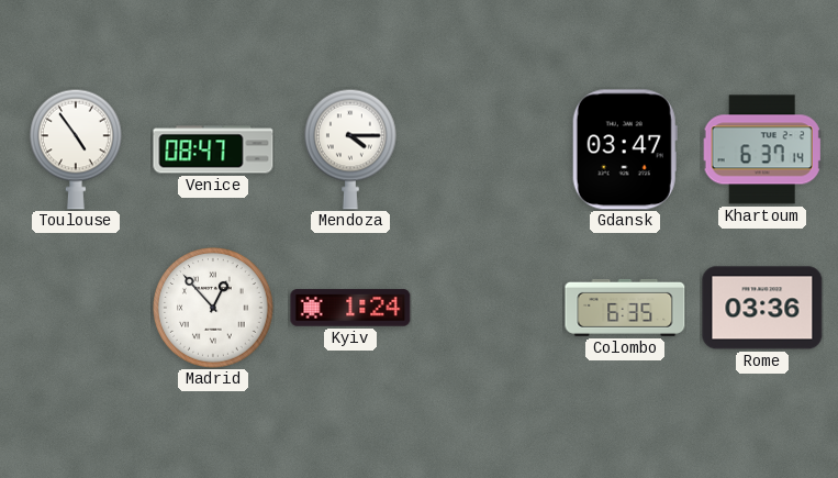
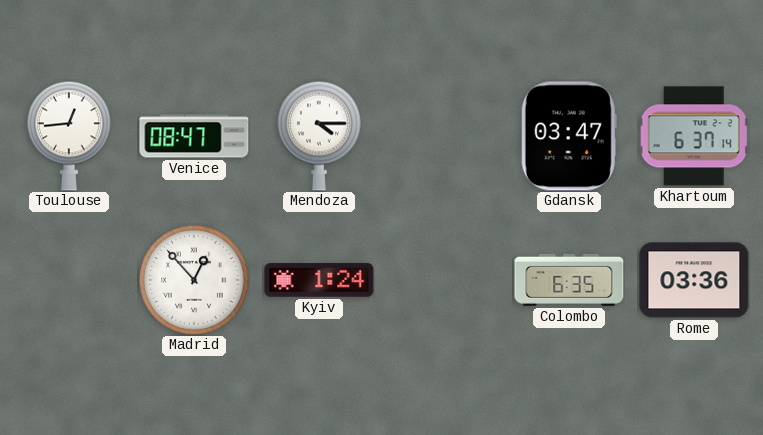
Toulouse: 4:54 -> 12:44 (70, 136)
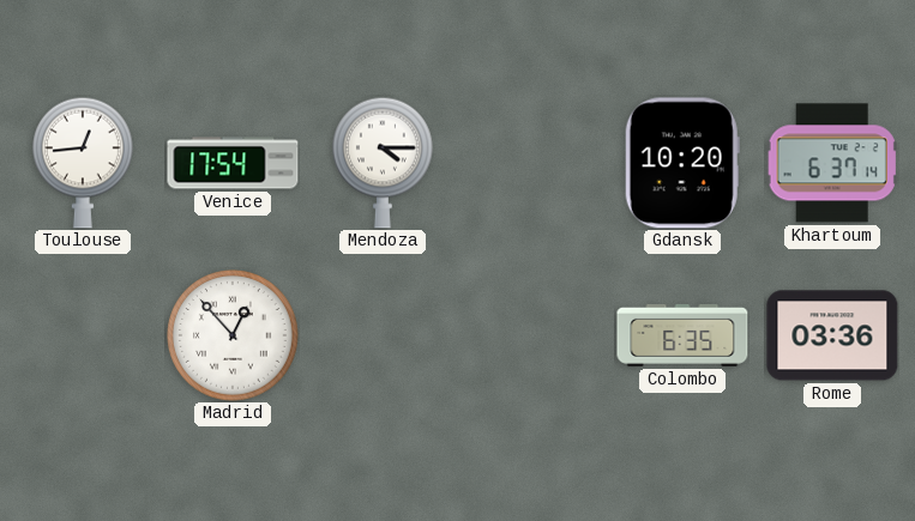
Venice: 08:47 -> 17:54 (233, 163)
Gdansk: 03:47 -> 10:20 (682, 163)
Kyiv: 1:24 -> none (319, 280)
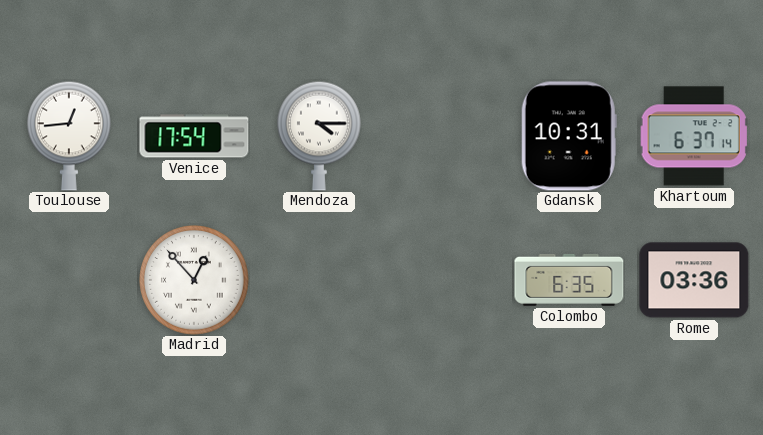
Gdansk: 10:20 -> 10:31 (569, 136)
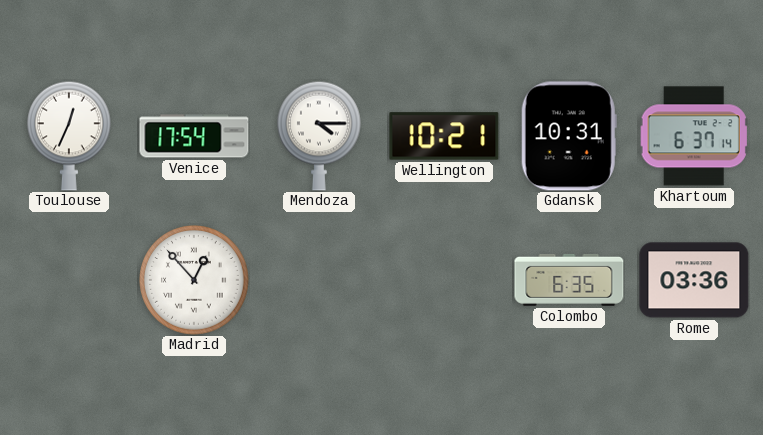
Toulouse: 12:44 -> 12:34 (70, 136)
Wellington: none -> 10:21 (444, 136)
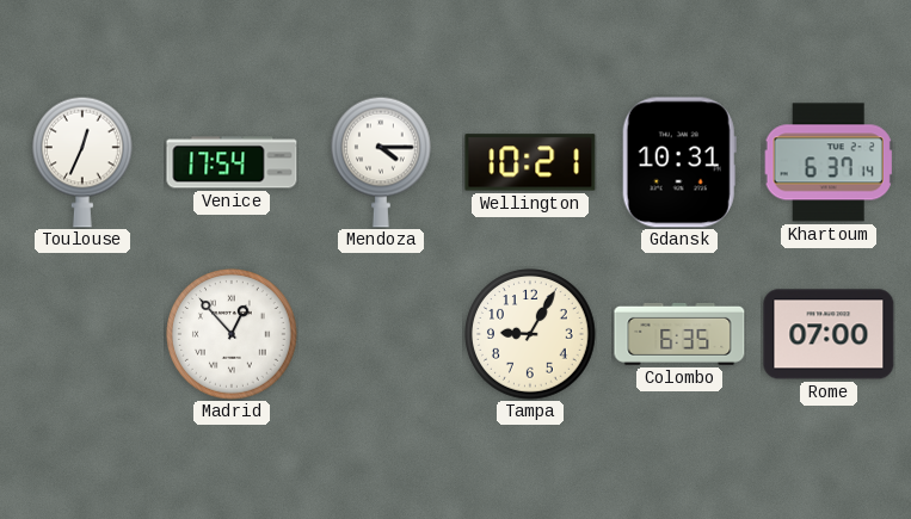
Tampa: none -> 9:05 (530, 334)
Rome: 03:36 -> 07:00 (829, 334)
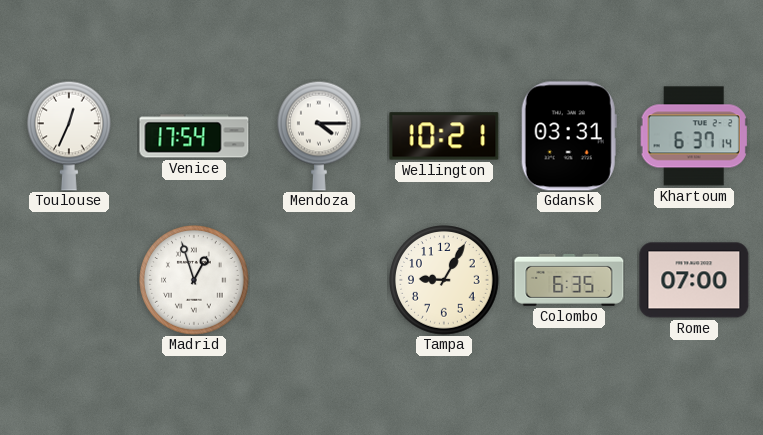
Gdansk: 10:31 -> 03:31 (569, 136)
Madrid: 12:53 -> 12:57 (194, 280)
